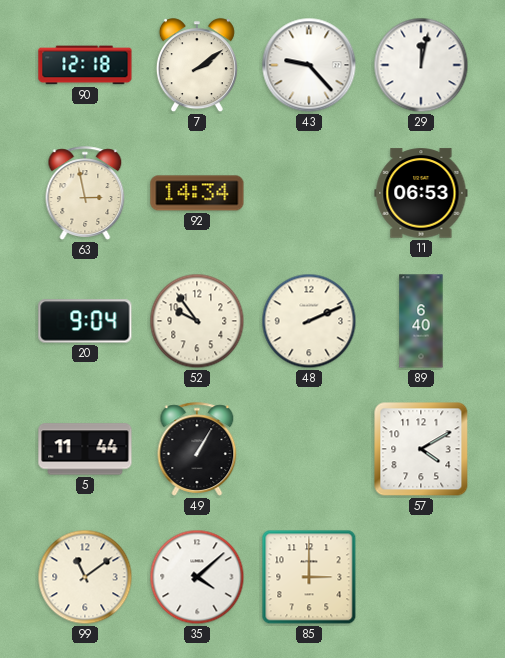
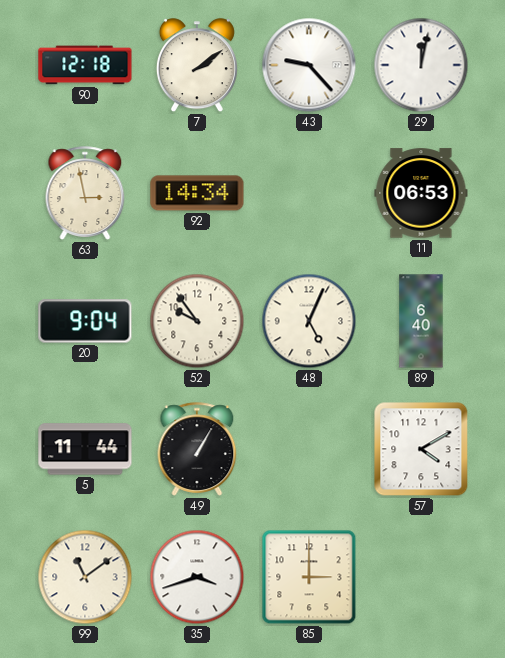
48: 2:11 -> 5:04 (309, 321)
35: 4:08 -> 3:42 (197, 577)
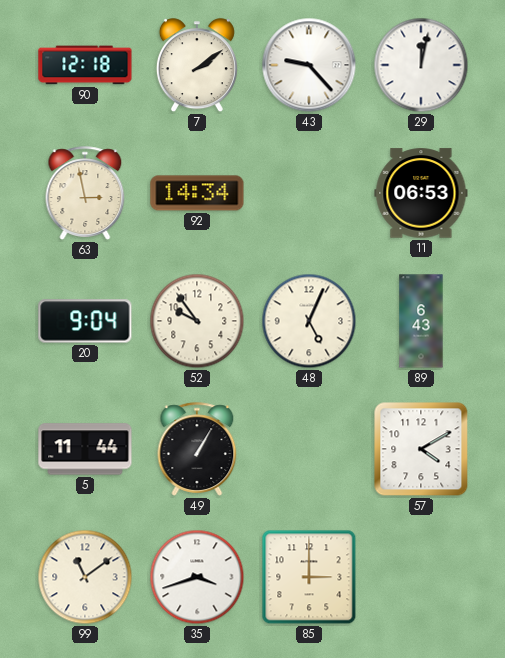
89: 6:40 -> 6:43 (421, 321)
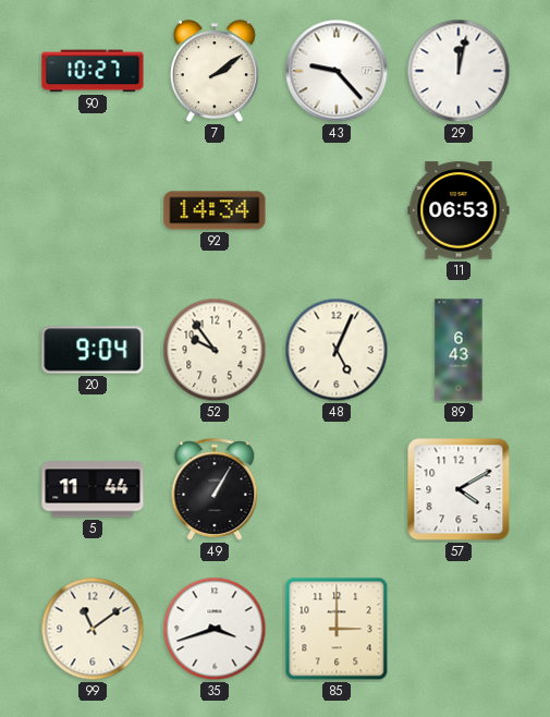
90: 12:18 -> 10:27 (93, 71)
63: 2:58 -> none (85, 193)
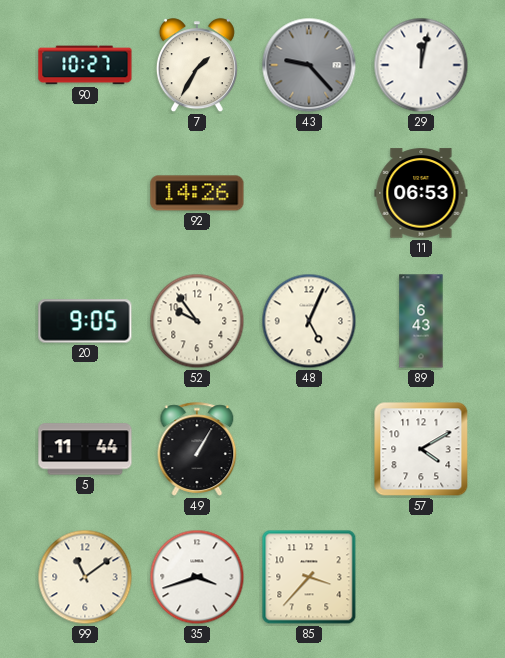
7: 2:09 -> 1:35 (197, 66)
43 dial: white -> grey (309, 65)
92: 14:34 -> 14:26 (197, 193)
20: 9:04 -> 9:05 (85, 321)
85: 3:00 -> 3:37 (309, 577)
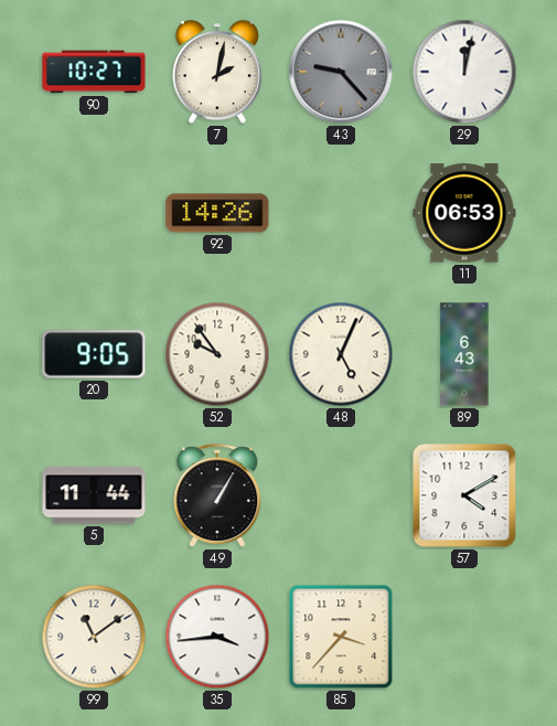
7: 1:35 -> 2:02 (217, 73)
35: 3:42 -> 3:44 (217, 637)
